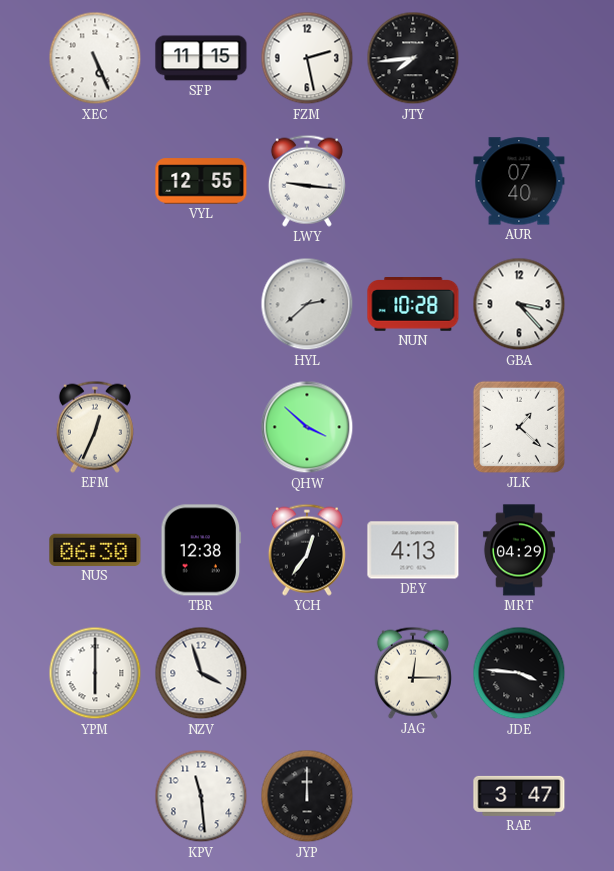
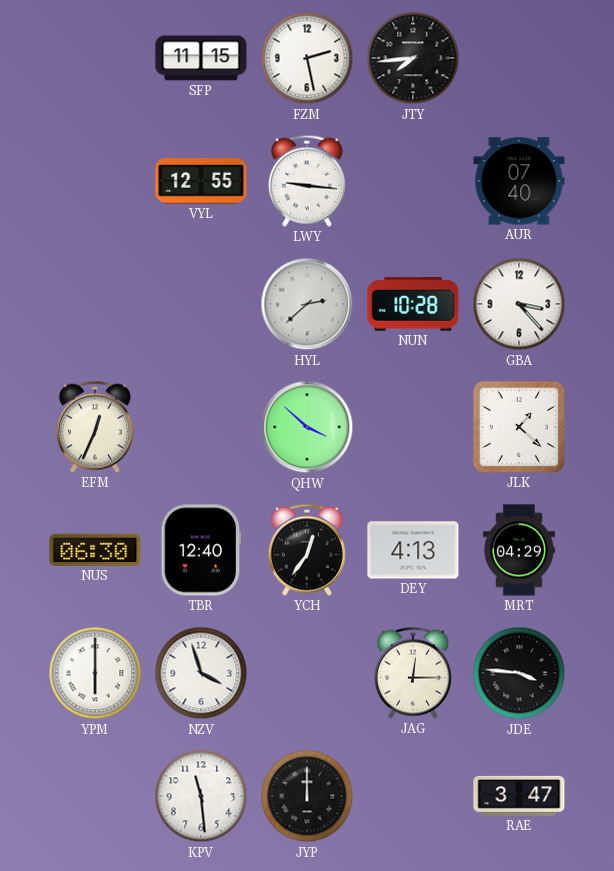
XEC: 5:26 -> none (95, 58)
TBR: 12:38 -> 12:40 (201, 550)
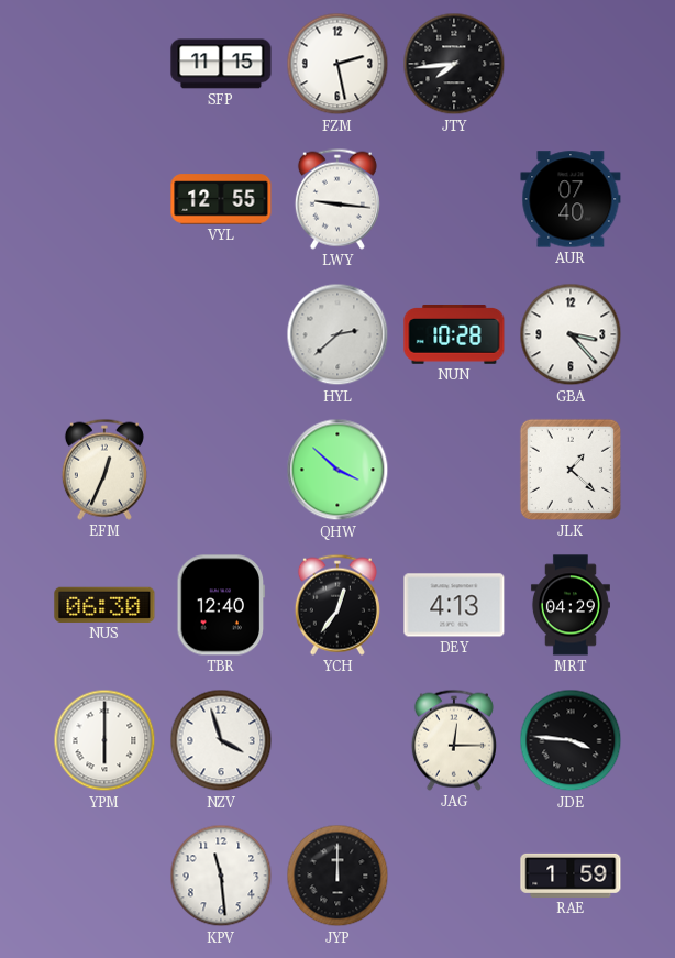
RAE: 3:47 -> 1:59 (571, 876)
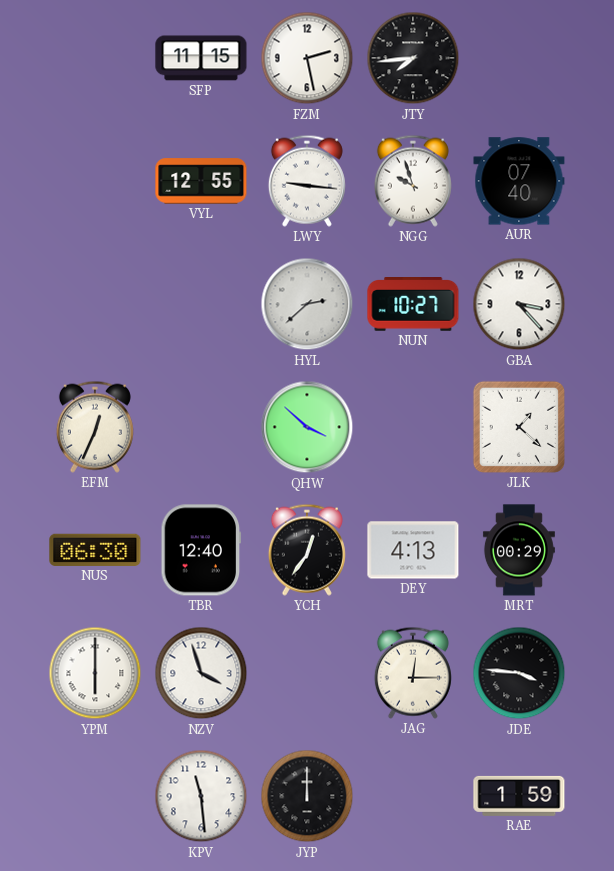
NGG: none -> 9:57 (413, 181)
NUN: 10:28 -> 10:27 (413, 305)
MRT: 04:29 -> 00:29 (519, 550)
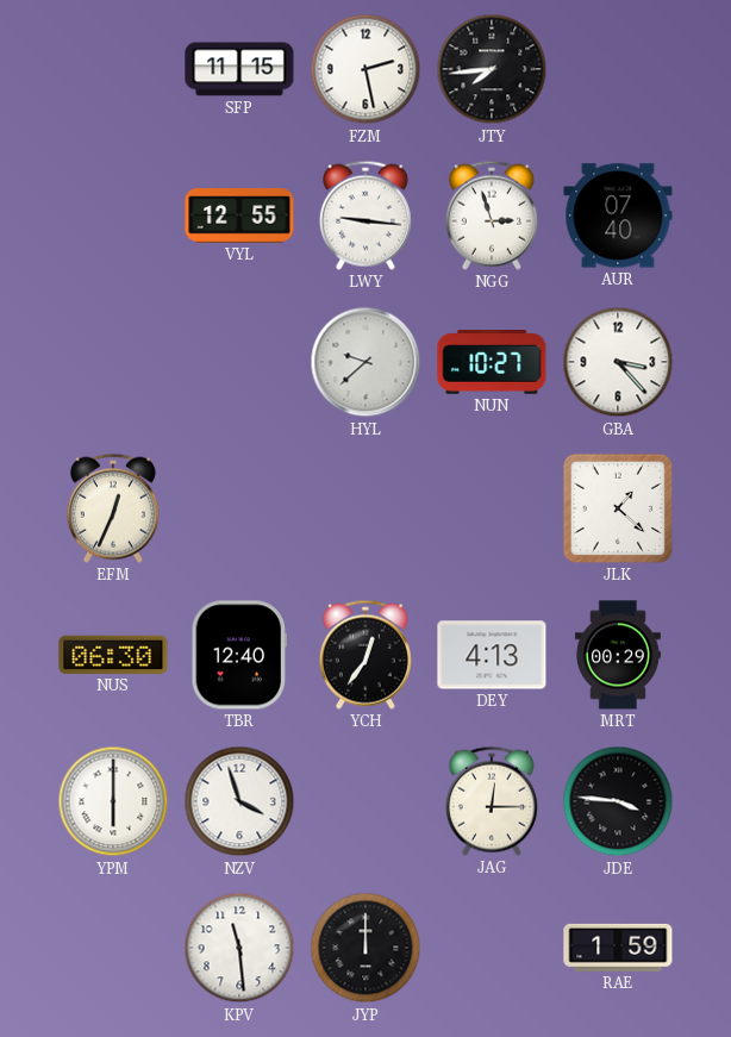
NGG: 9:57 -> 2:57 (492, 215)
HYL: 2:38 -> 9:38 (365, 362)
QHW: 3:52 -> none (307, 427)
